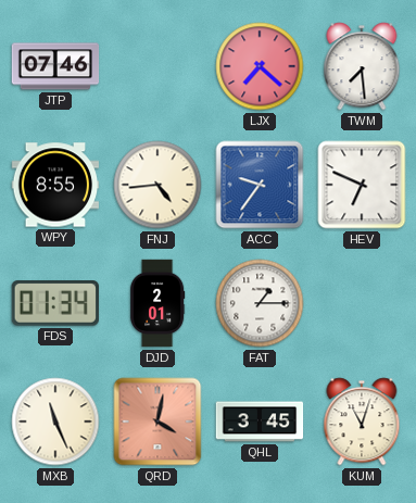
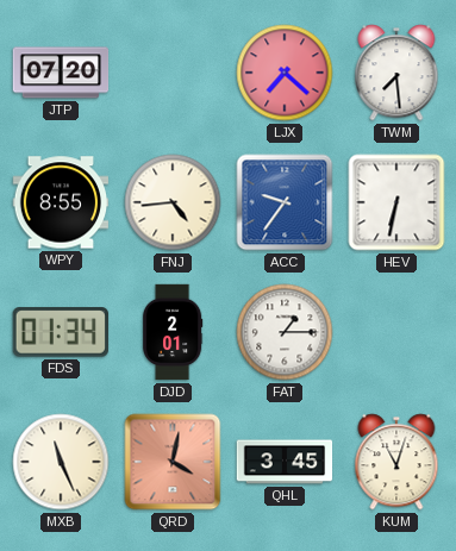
JTP: 07:46 -> 07:20 (61, 73)
HEV: 6:49 -> 6:32 (396, 202)
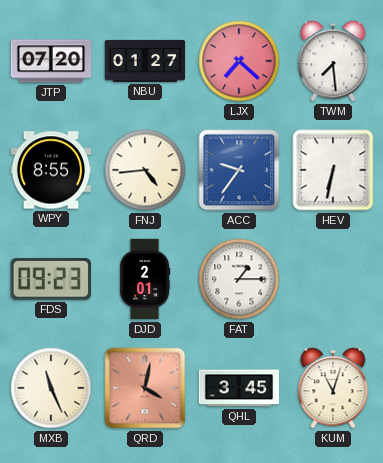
NBU: none -> 01:27 (145, 61)
FDS: 01:34 -> 09:23 (51, 279)
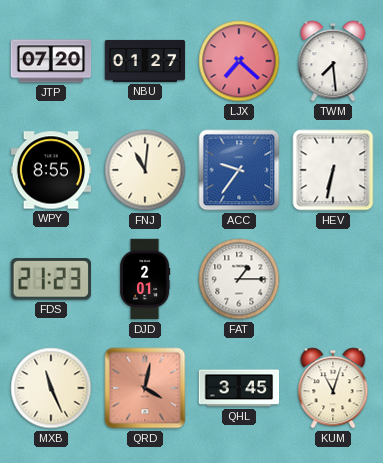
FNJ: 4:44 -> 11:01 (145, 170)
FDS: 09:23 -> 21:23 (51, 279)
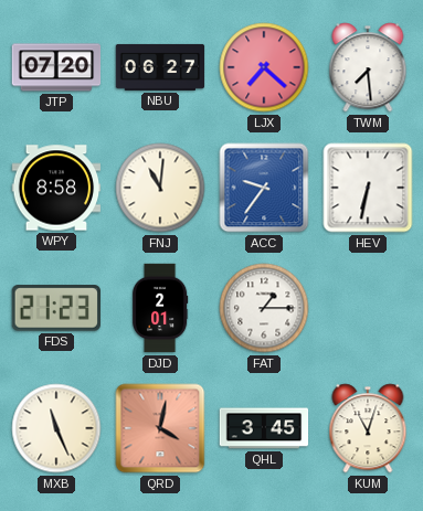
NBU: 01:27 -> 06:27 (160, 67)
WPY: 8:55 -> 8:58 (56, 188)
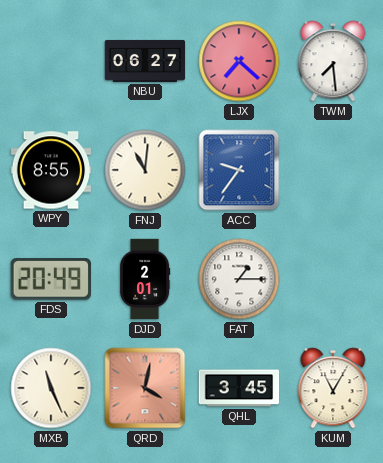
JTP: 07:20 -> none (56, 67)
WPY: 8:58 -> 8:55 (51, 170)
HEV: 6:32 -> none (368, 188)
FDS: 21:23 -> 20:49 (51, 279)
KUM: 11:03 -> 11:05 (333, 388)
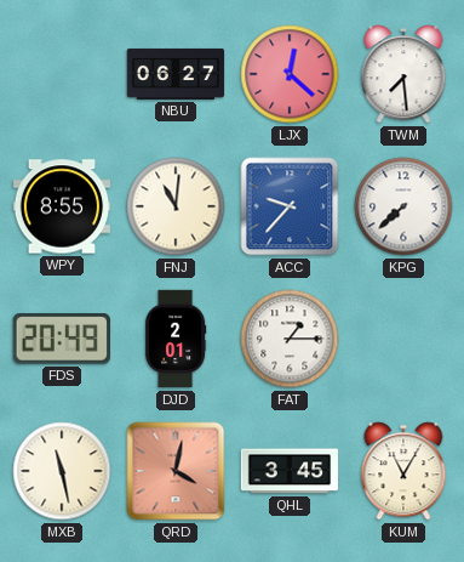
LJX: 7:22 -> 12:22 (290, 74)
ACC: 9:36 -> 9:37 (290, 206)
KPG: none -> 7:38 (403, 206)
MXB: 11:26 -> 11:28 (62, 471)
